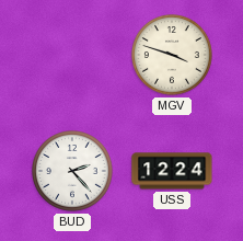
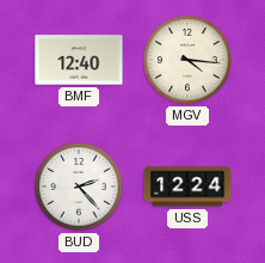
BMF: none -> 12:40 (79, 60)
MGV: 3:48 -> 4:16 (187, 60)
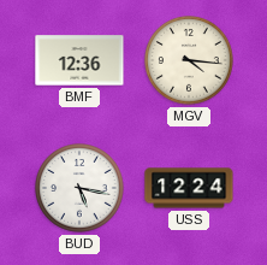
BMF: 12:40 -> 12:36 (79, 60)
BUD: 2:23 -> 5:17 (79, 188)
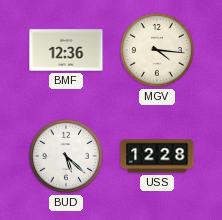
BUD: 5:17 -> 5:22 (66, 156)
USS: 12:24 -> 12:28 (157, 156)
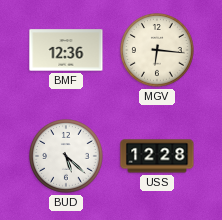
MGV: 4:16 -> 6:16 (157, 50)
